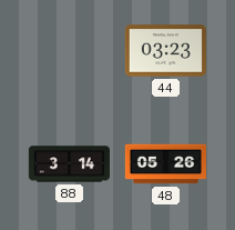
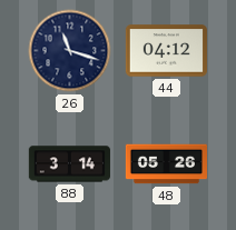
26: none -> 11:18 (70, 51)
44: 03:23 -> 04:12 (166, 51)
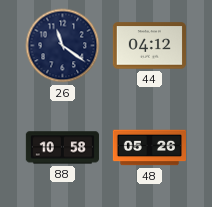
26: 11:18 -> 11:21 (63, 46)
88: 3:14 -> 10:58 (62, 148)
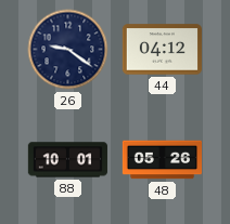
26: 11:21 -> 9:21 (68, 50)
88: 10:58 -> 10:01 (67, 160)
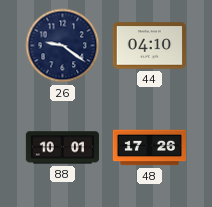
44: 04:12 -> 04:10 (149, 46)
48: 05:26 -> 17:26 (149, 148)
